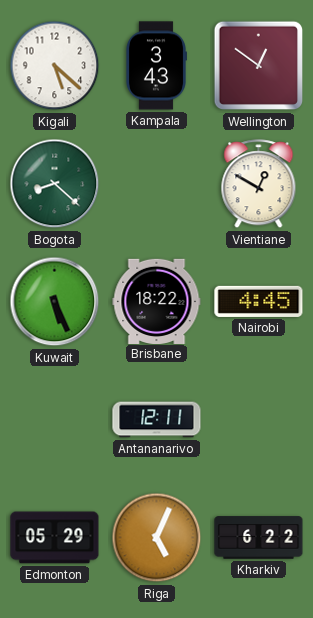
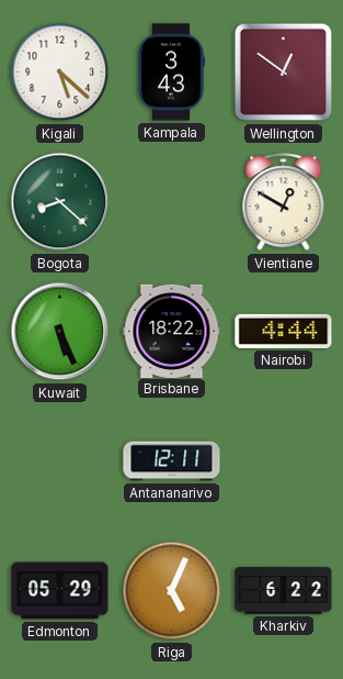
Nairobi: 4:45 -> 4:44 (284, 331)
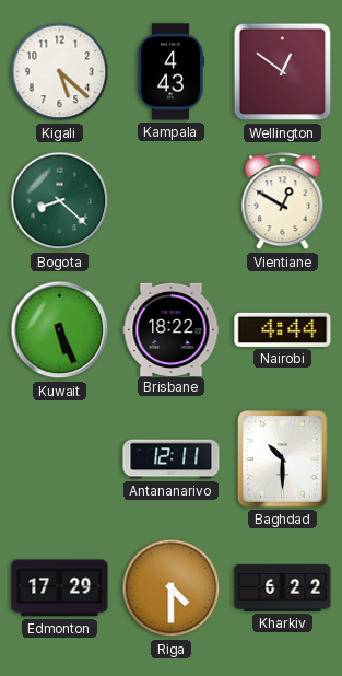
Kampala: 3:43 -> 4:43 (172, 72)
Baghdad: none -> 10:30 (283, 459)
Edmonton: 05:29 -> 17:29 (60, 588)
Riga: 5:04 -> 4:30 (172, 588)
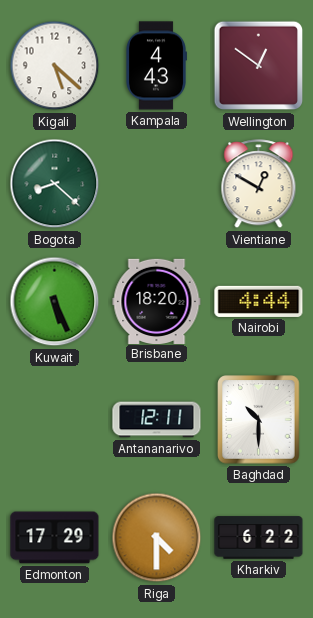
Brisbane: 18:22 -> 18:20 (157, 301)
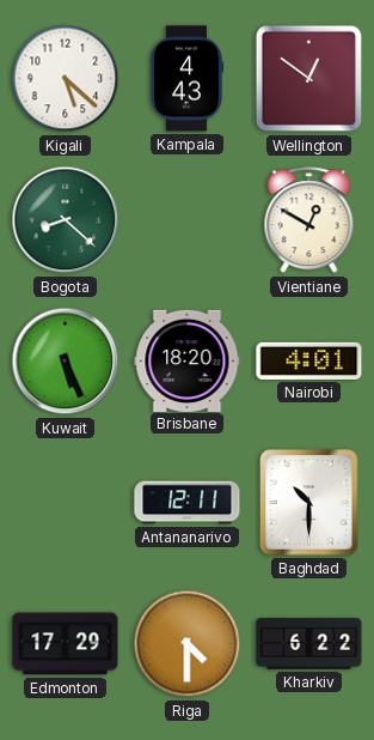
Nairobi: 4:44 -> 4:01 (309, 360)
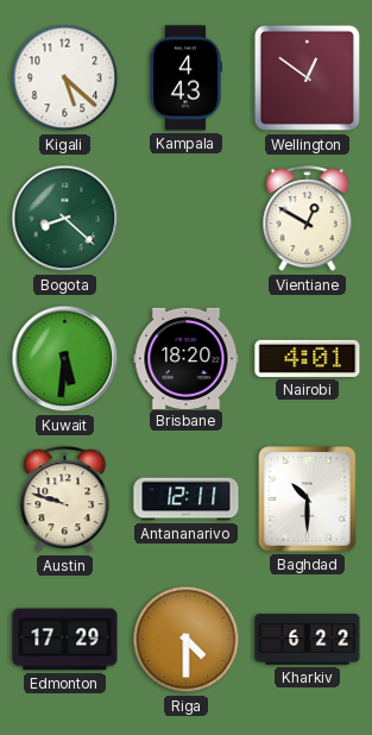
Kuwait: 5:26 -> 5:31 (65, 359)
Austin: none -> 9:48 (65, 500)
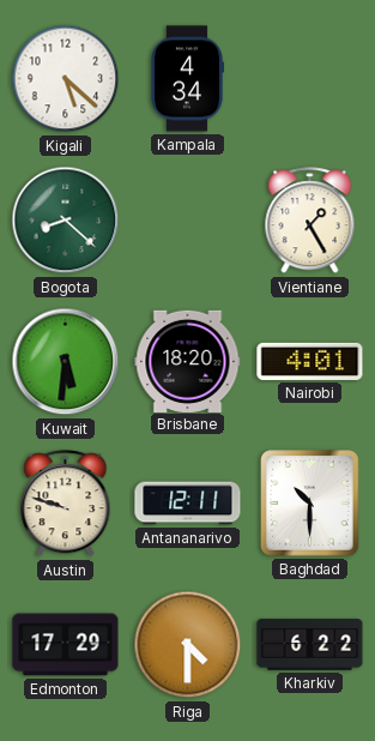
Kampala: 4:43 -> 4:34 (188, 79)
Wellington: 12:51 -> none (308, 78)
Vientiane: 12:50 -> 1:25 (310, 221)
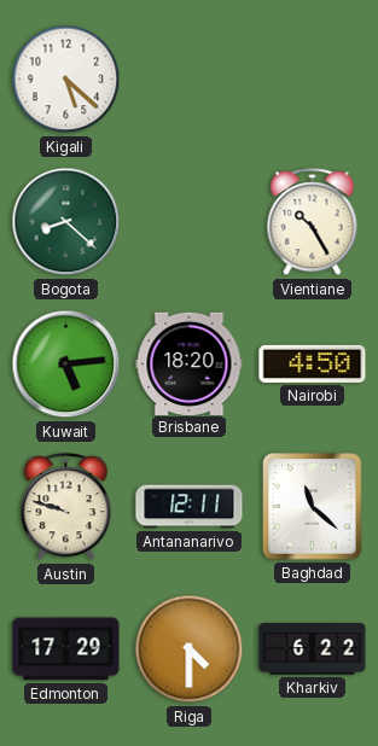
Kampala: 4:34 -> none (188, 79)
Vientiane: 1:25 -> 10:25 (313, 222)
Kuwait: 5:31 -> 5:14 (66, 365)
Nairobi: 4:01 -> 4:50 (313, 363)
Baghdad: 10:30 -> 11:22 (313, 507)
